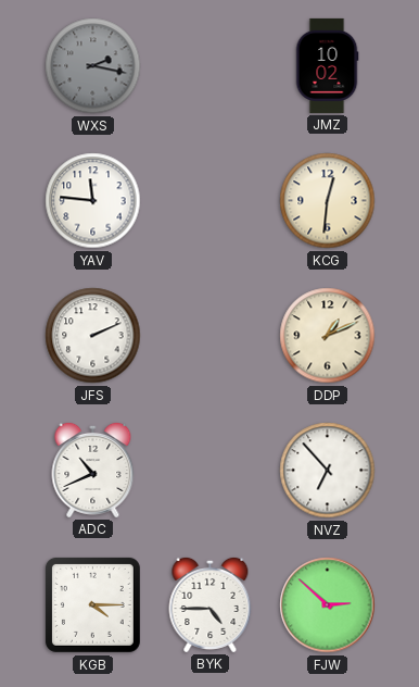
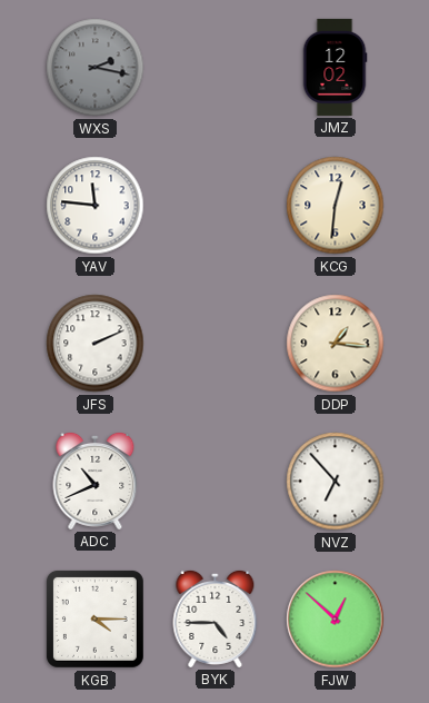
JMZ: 10:02 -> 12:02 (335, 67)
DDP: 1:11 -> 1:16 (336, 344)
FJW: 2:52 -> 12:52 (336, 620)
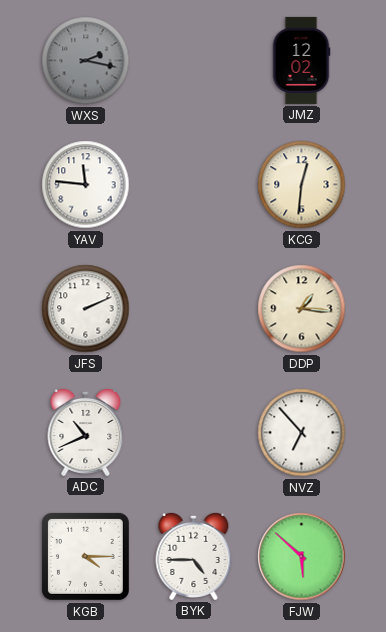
FJW: 12:52 -> 5:52 (302, 557)
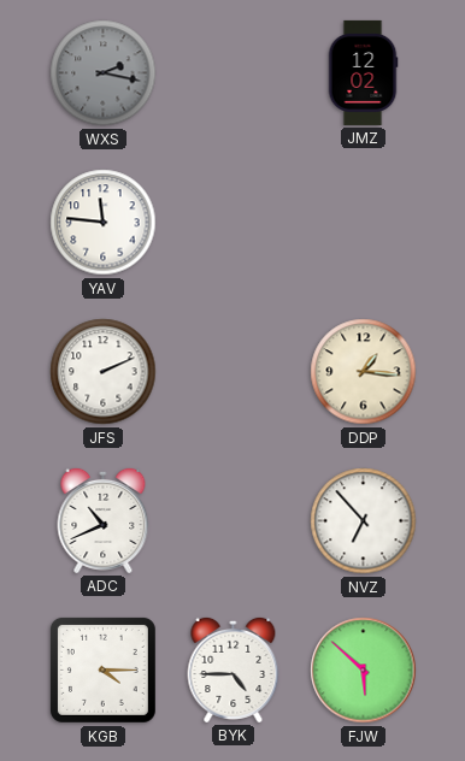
KCG: 12:31 -> none (302, 185)
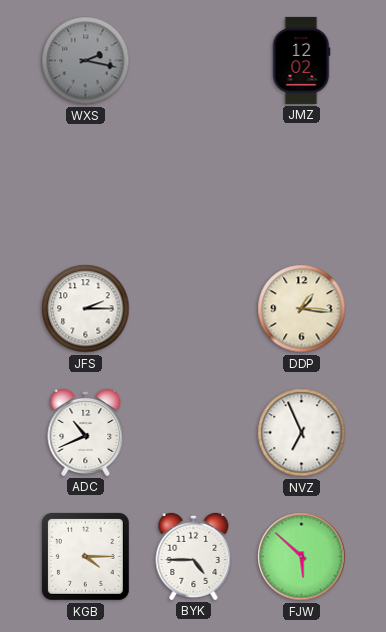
YAV: 11:46 -> none (104, 223)
JFS: 2:11 -> 2:15 (86, 309)
NVZ: 6:53 -> 6:56 (302, 433)
